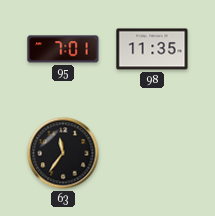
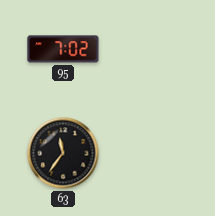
95: 7:01 -> 7:02 (63, 49)
98: 11:35 -> none (152, 49)
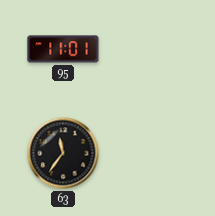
95: 7:02 -> 11:01 (63, 49)
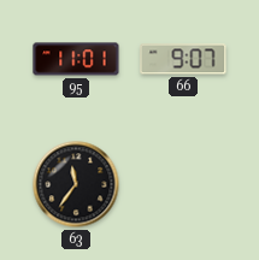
66: none -> 9:07 (183, 59)
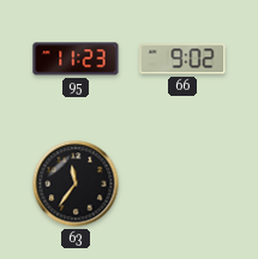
95: 11:01 -> 11:23 (76, 59)
66: 9:07 -> 9:02 (182, 59)
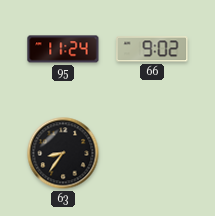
95: 11:23 -> 11:24 (63, 49)
63: 11:36 -> 8:36 (63, 153)
